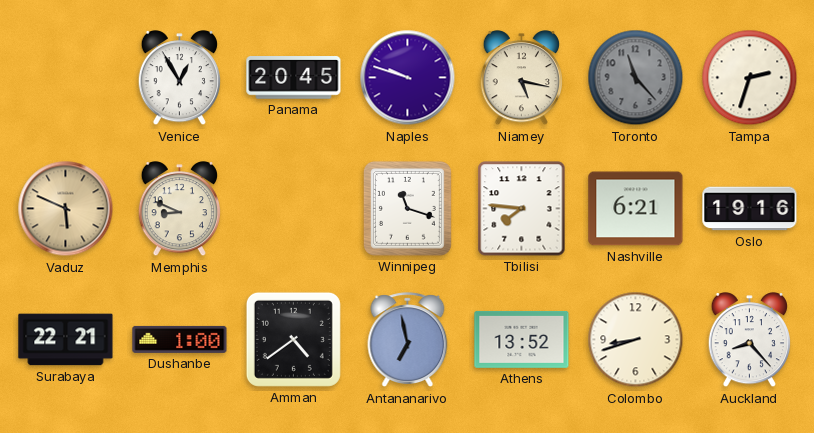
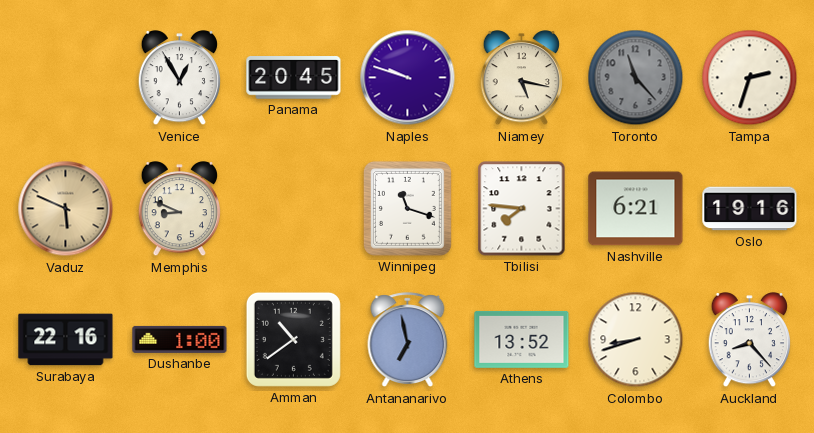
Surabaya: 22:21 -> 22:16 (66, 340)
Amman: 4:39 -> 10:39 (293, 339)
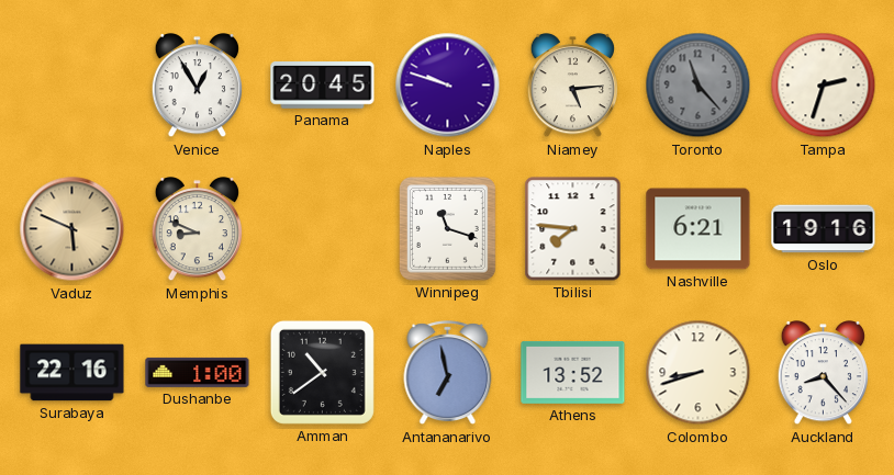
Niamey: 5:17 -> 5:14 (572, 86)
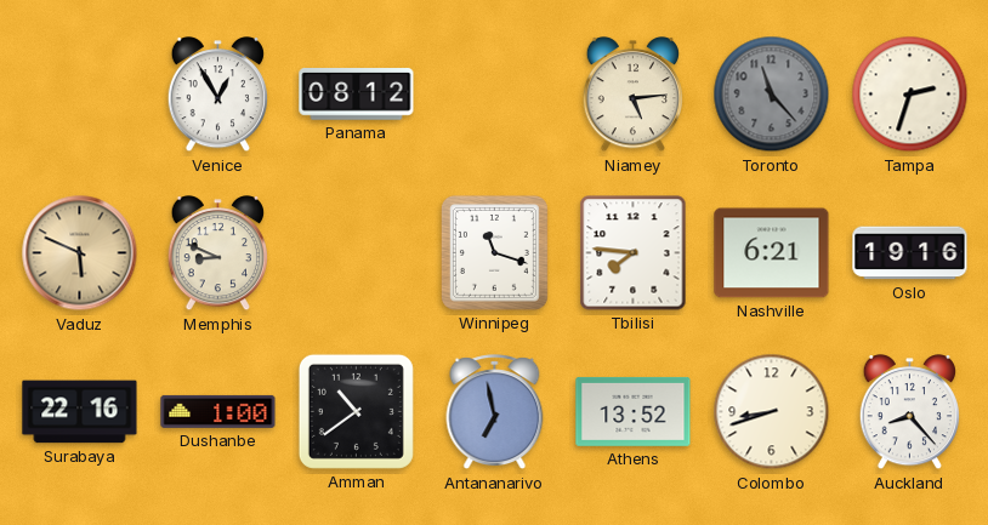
Panama: 20:45 -> 08:12 (357, 95)
Naples: 9:48 -> none (448, 86)
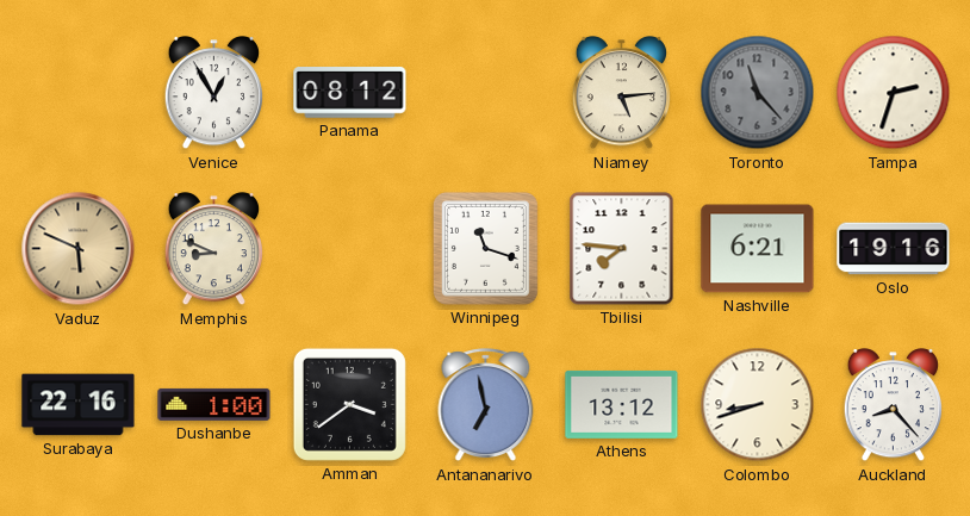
Amman: 10:39 -> 3:39 (349, 404)
Athens: 13:52 -> 13:12 (622, 404)
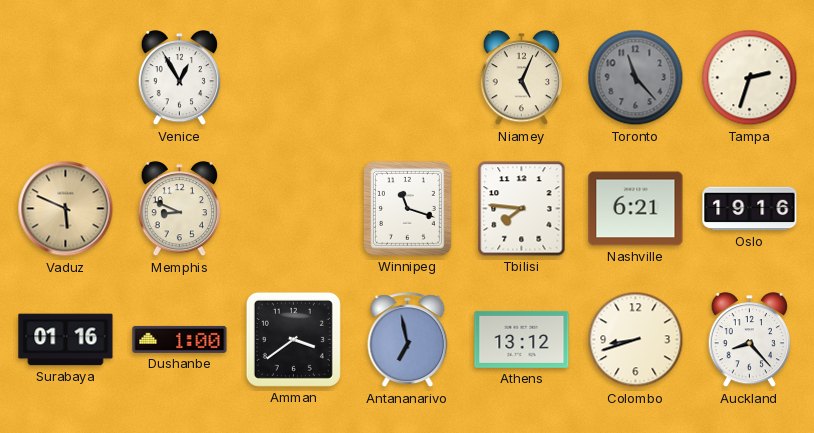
Panama: 08:12 -> none (350, 93)
Niamey: 5:14 -> 5:04 (521, 78)
Surabaya: 22:16 -> 01:16 (66, 340)
